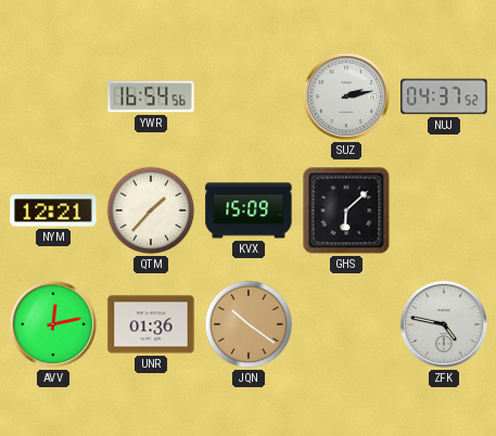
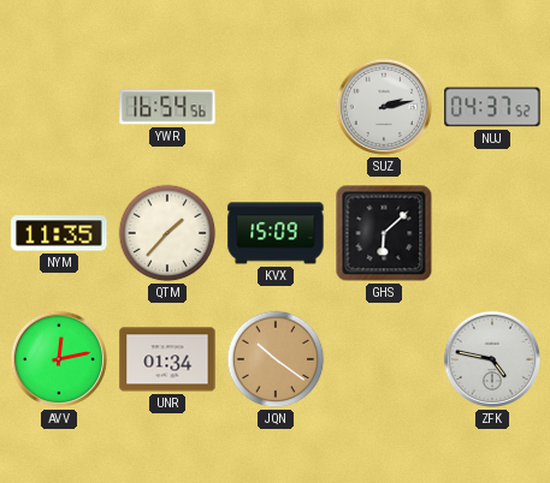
NYM: 12:21 -> 11:35 (59, 233)
UNR: 01:36 -> 01:34 (167, 359)
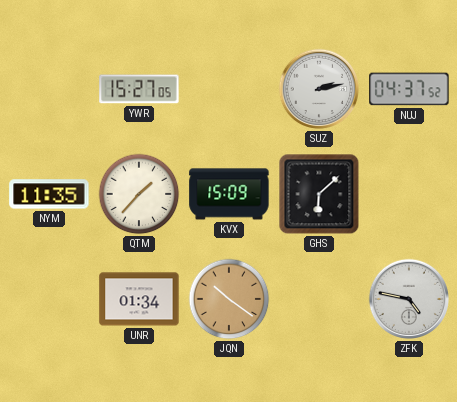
YWR: 16:54 -> 15:27 (139, 89)
AVV: 12:13 -> none (59, 359)
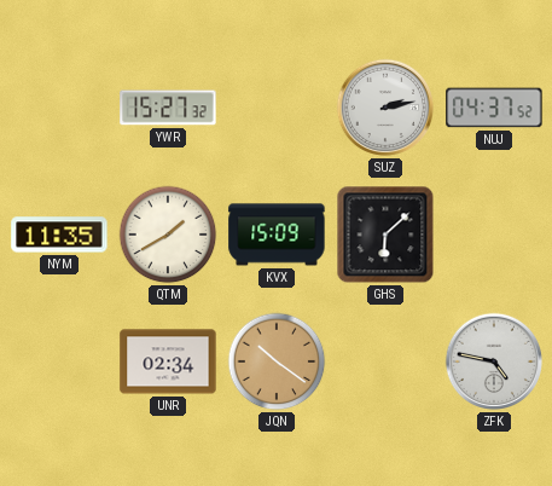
YWR: 15:27:05 -> 15:27:32 (168, 108)
QTM: 1:37 -> 1:40 (168, 235)
UNR: 01:34 -> 02:34 (168, 361)
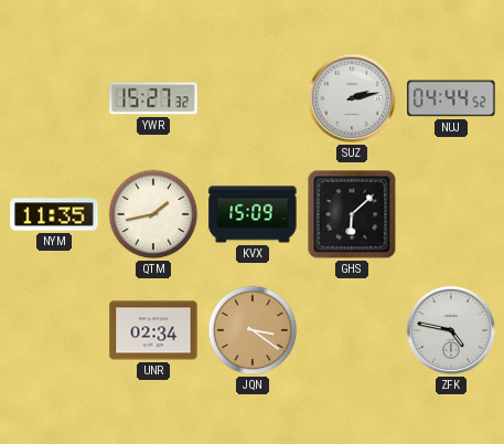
NUJ: 04:37 -> 04:44 (451, 98)
QTM: 1:40 -> 1:43 (153, 214)
JQN: 10:21 -> 3:21 (253, 330)
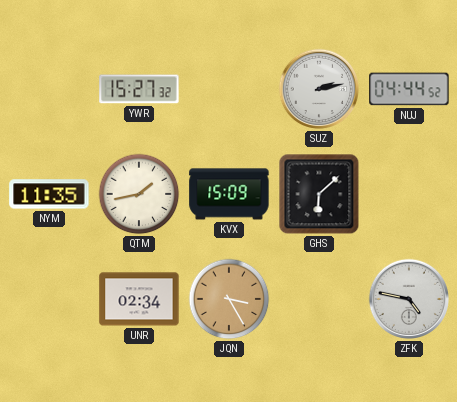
JQN: 3:21 -> 3:25 (229, 299)
